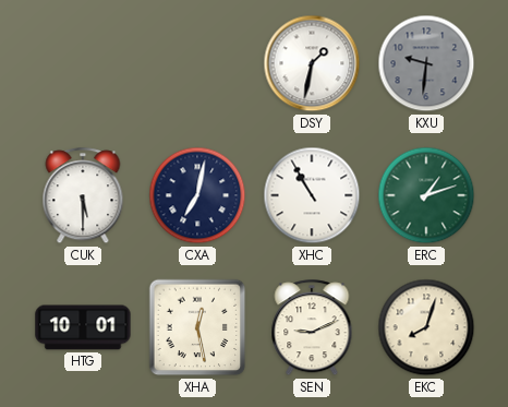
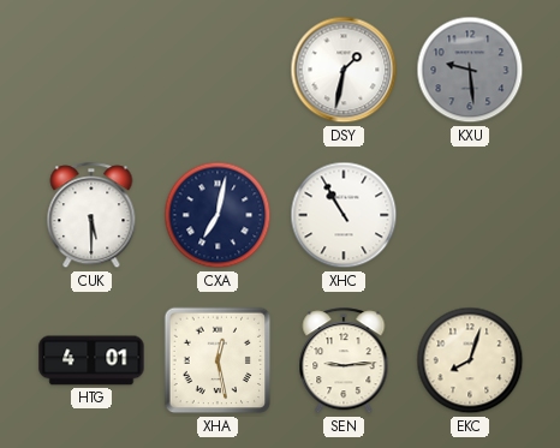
KXU: 9:31 -> 9:29 (470, 70)
ERC: 1:12 -> none (426, 195)
HTG: 10:01 -> 4:01 (91, 360)
SEN: 9:11 -> 9:14 (344, 362)
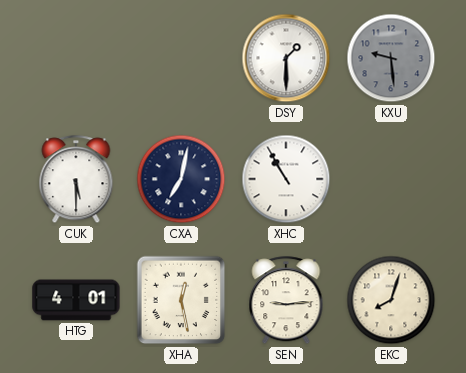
DSY: 1:32 -> 1:30 (286, 58)
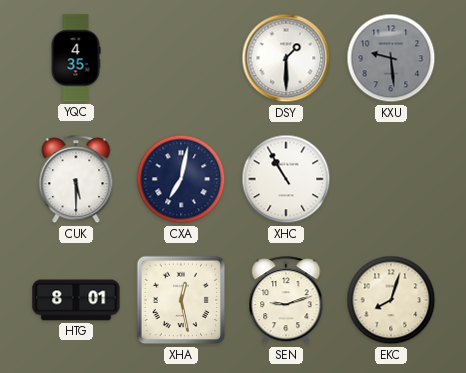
YQC: none -> 4:35 (76, 58)
HTG: 4:01 -> 8:01 (76, 300)
SEN: 9:14 -> 9:12 (286, 301)
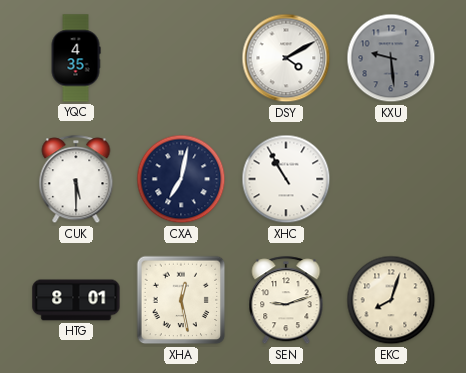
DSY: 1:30 -> 4:10 (286, 58)
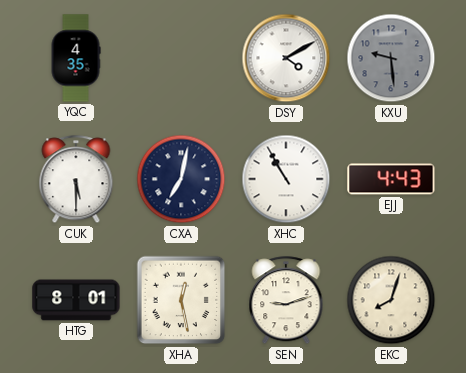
EJJ: none -> 4:43 (391, 179)
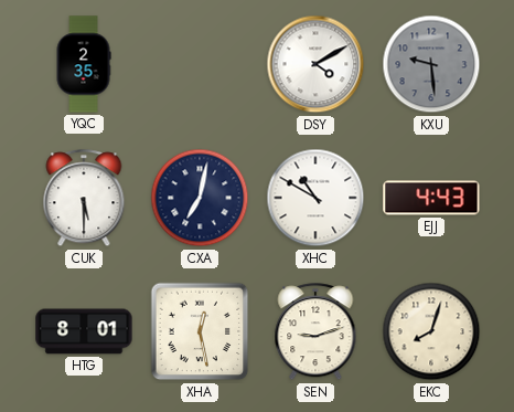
YQC: 4:35 -> 2:35 (84, 64)
XHC: 10:55 -> 10:50 (315, 198)
